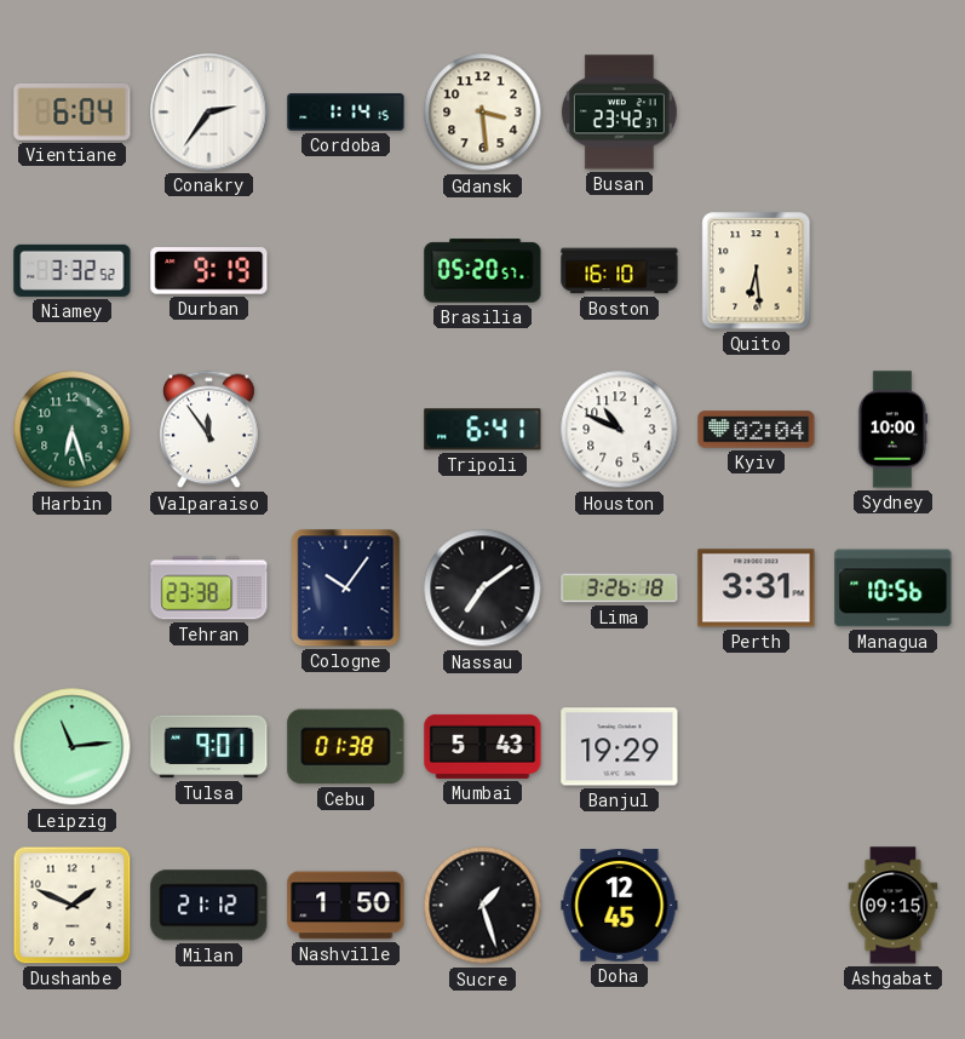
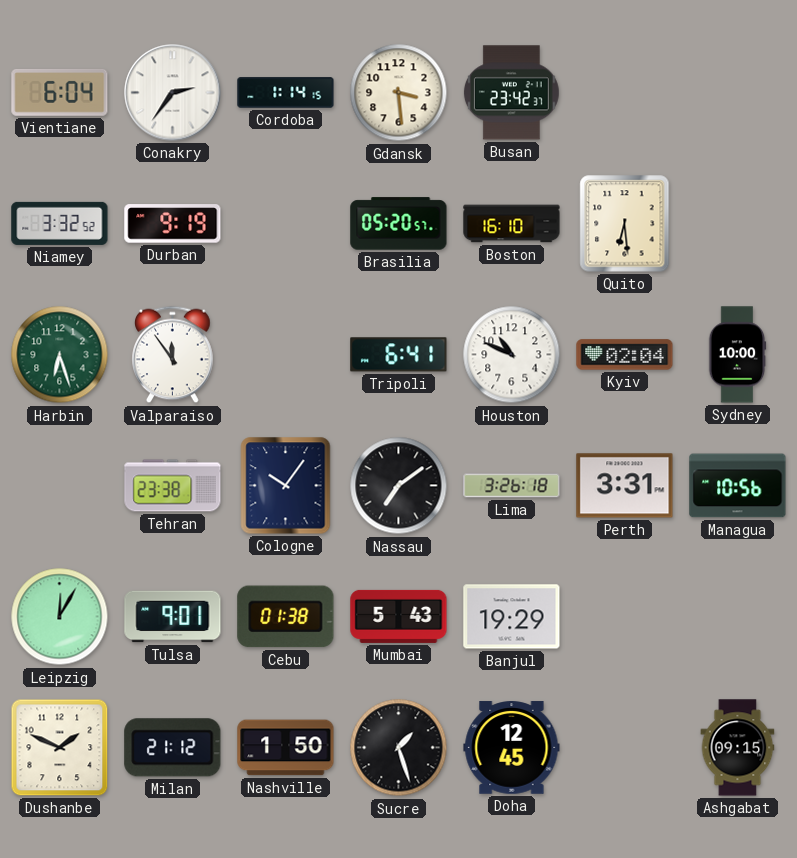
Leipzig: 11:14 -> 12:05 (60, 617)
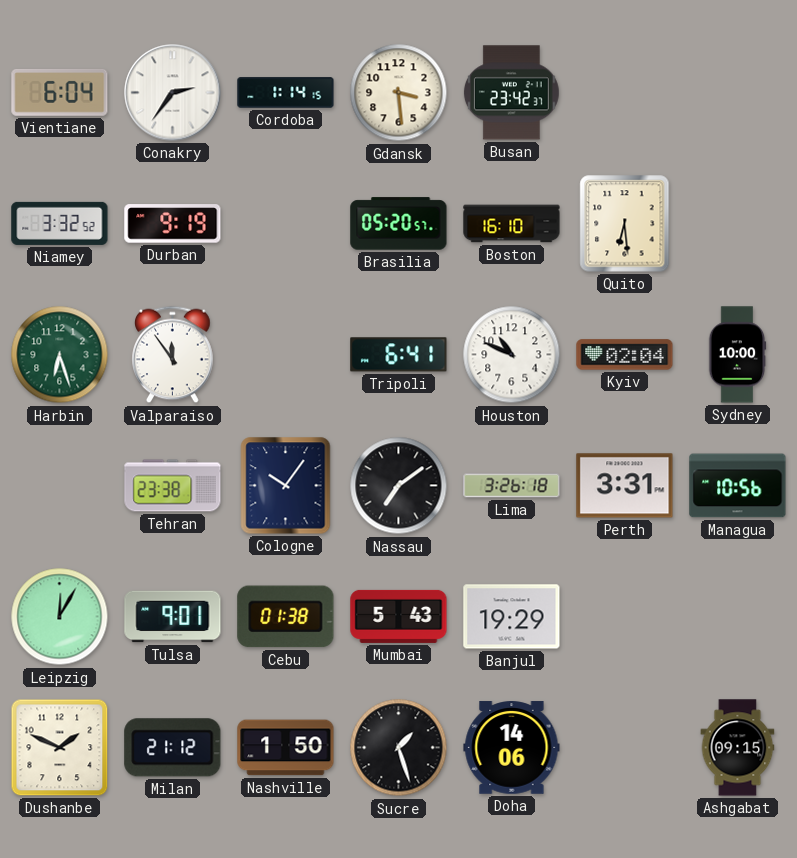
Doha: 12:45 -> 14:06 (512, 748)
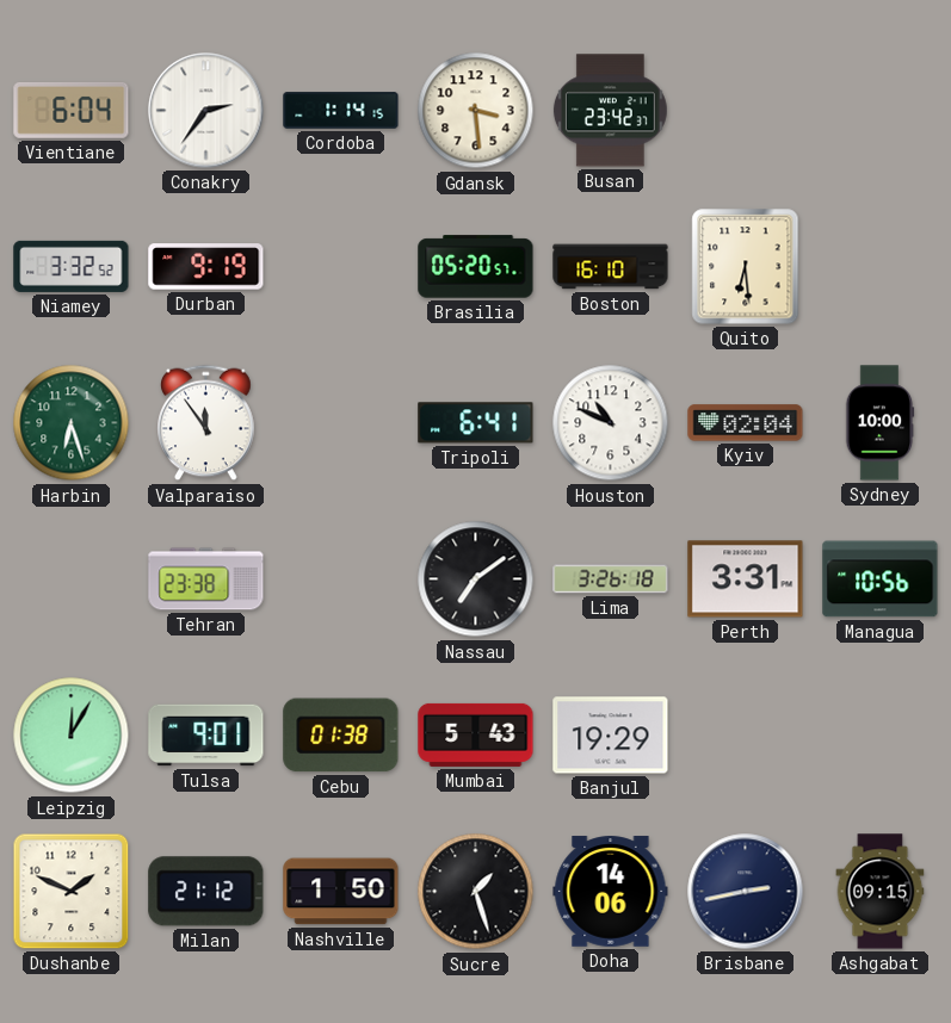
Cologne: 10:06 -> none (286, 486)
Brisbane: none -> 2:43 (746, 892)
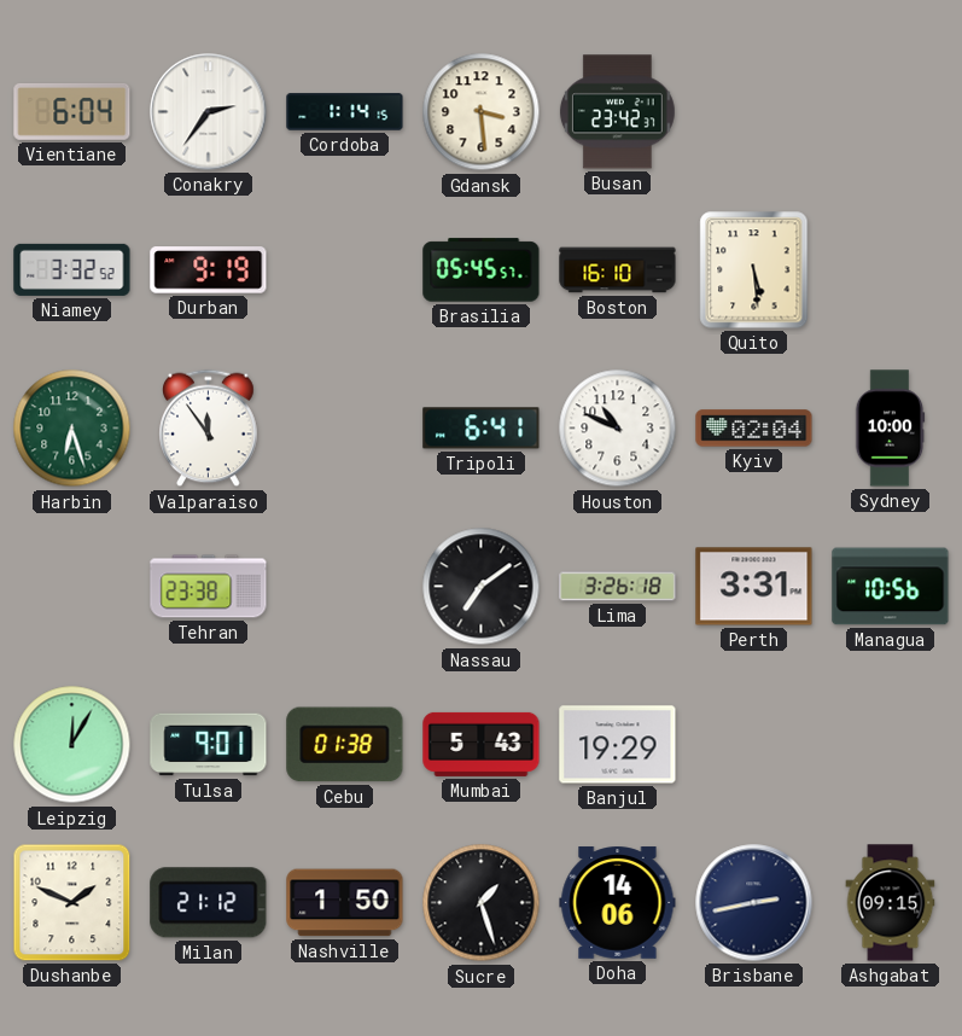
Brasilia: 05:20 -> 05:45 (482, 270)
Quito: 6:29 -> 5:29 (754, 270)
